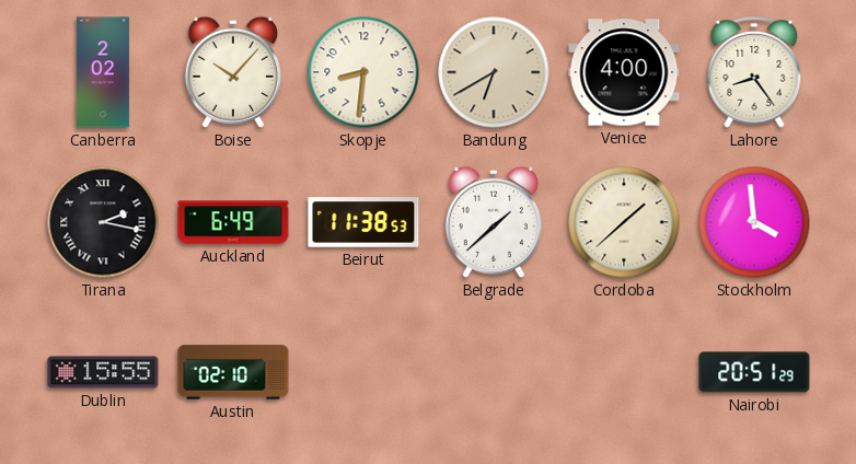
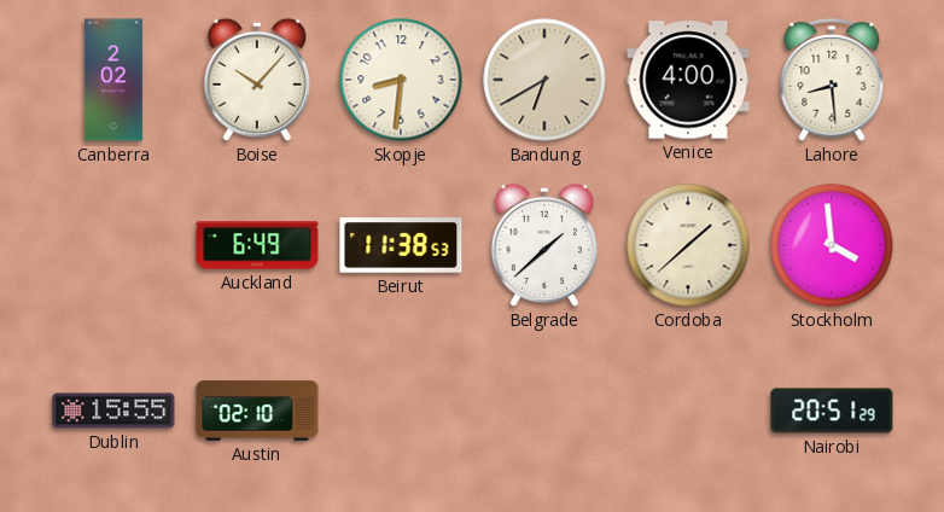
Lahore: 8:24 -> 8:29 (832, 81)
Tirana: 2:17 -> none (103, 222)
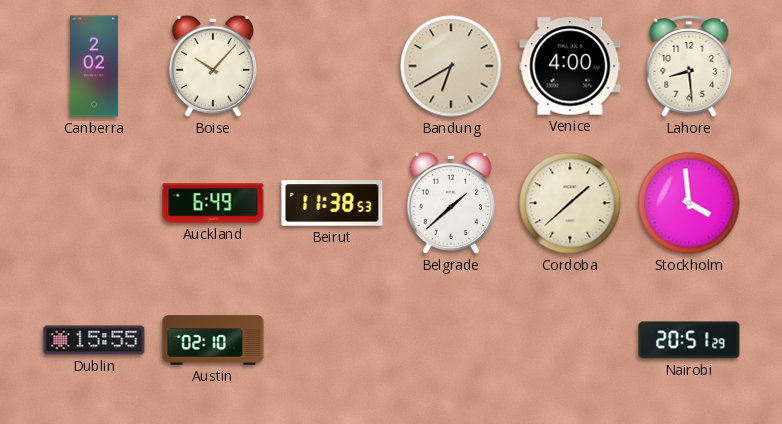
Skopje: 8:31 -> none (401, 80)
